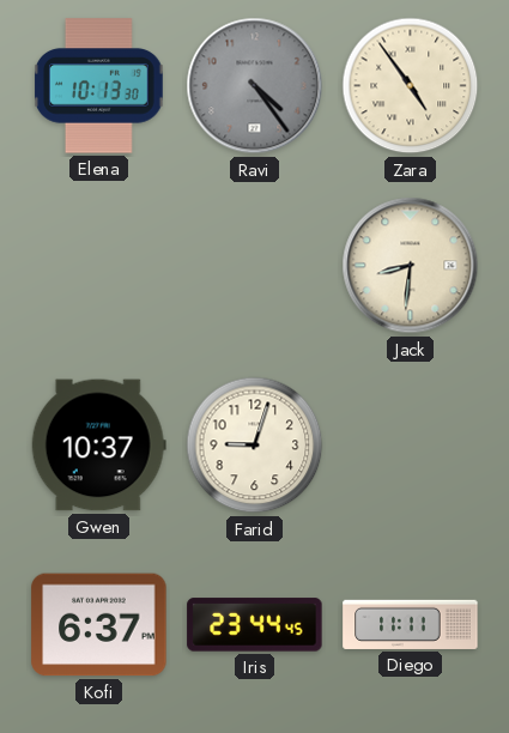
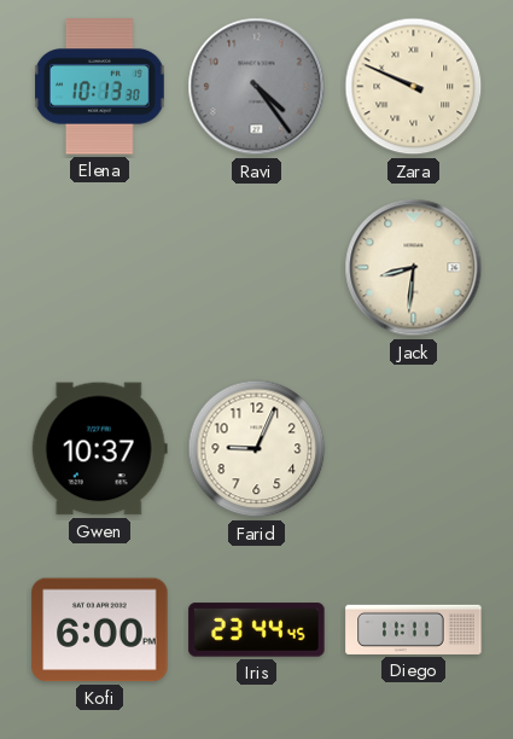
Zara: 4:54 -> 9:49 (414, 87)
Farid: 9:03 -> 9:04 (257, 449)
Kofi: 6:37 -> 6:00 (100, 630)
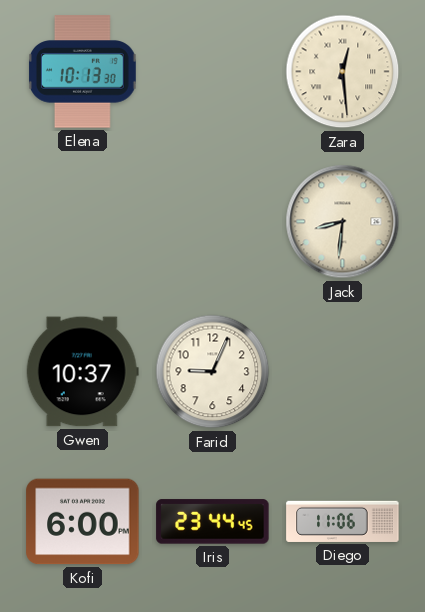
Ravi: 4:24 -> none (257, 87)
Zara: 9:49 -> 12:29 (343, 72)
Diego: 11:11 -> 11:06 (343, 521)
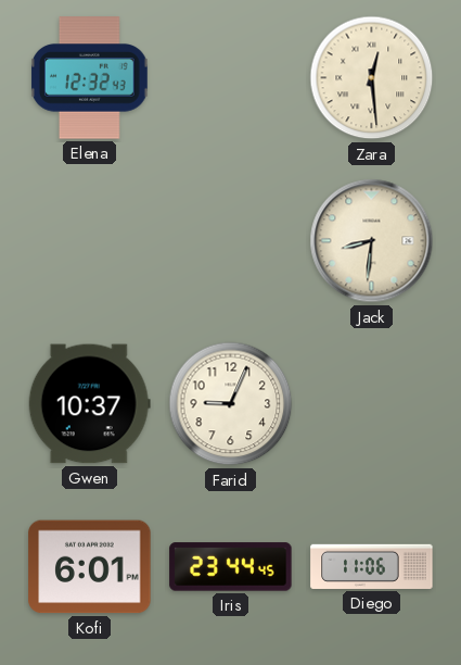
Elena: 10:13 -> 12:32 (90, 78)
Kofi: 6:00 -> 6:01 (90, 567)
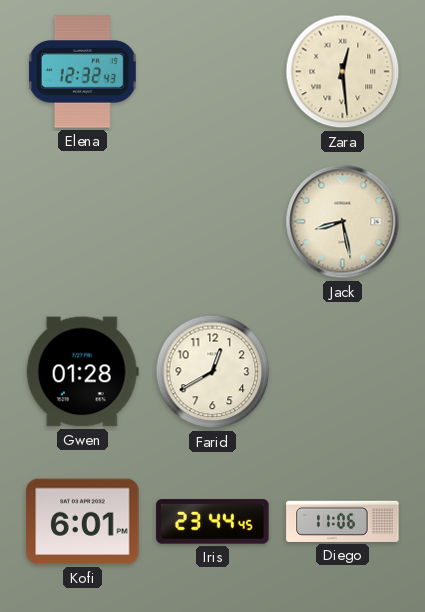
Jack: 8:31 -> 8:28 (343, 222)
Gwen: 10:37 -> 01:28 (82, 372)
Farid: 9:04 -> 12:40 (213, 372)
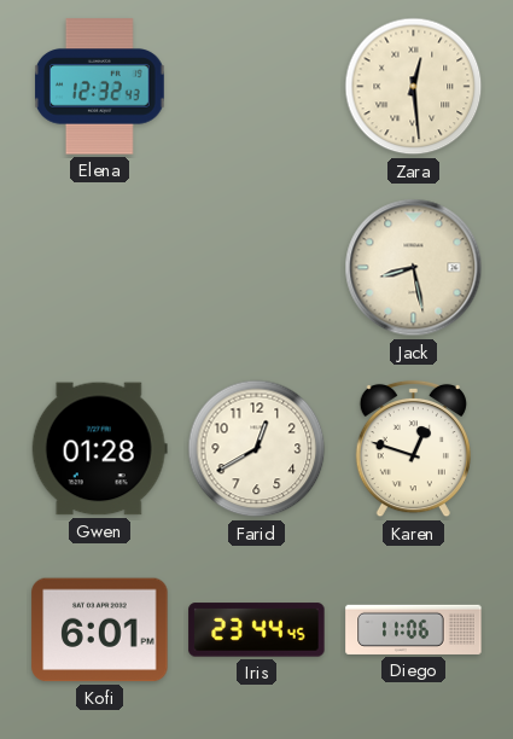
Karen: none -> 12:48 (413, 449)
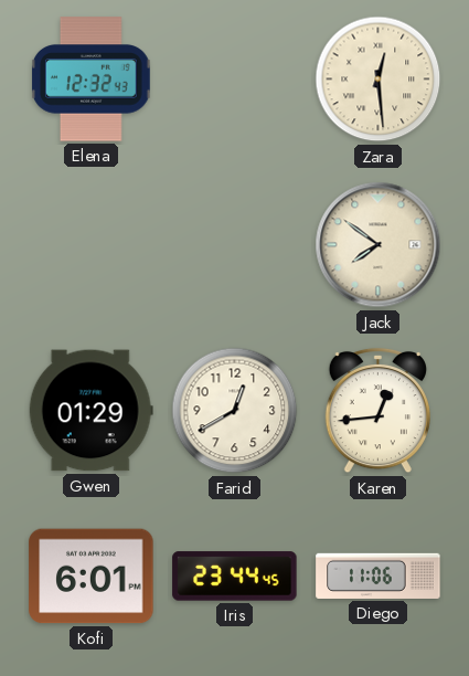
Jack: 8:28 -> 7:51 (379, 245)
Gwen: 01:28 -> 01:29 (90, 411)
Karen: 12:48 -> 12:44 (377, 411)
